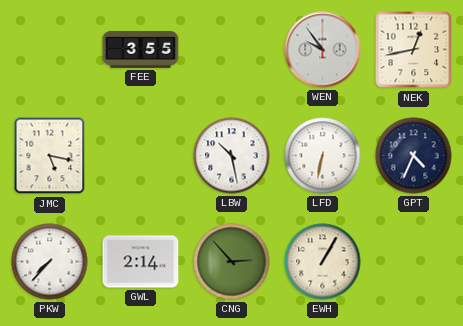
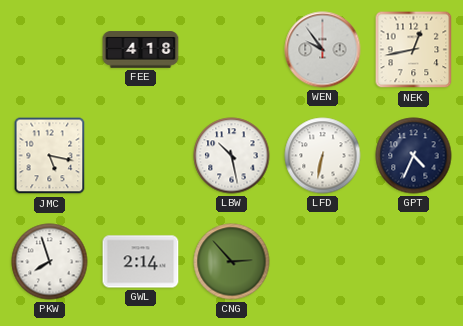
FEE: 3:55 -> 4:18 (141, 50)
PKW: 7:37 -> 7:57 (50, 262)
EWH: 1:05 -> none (323, 262)
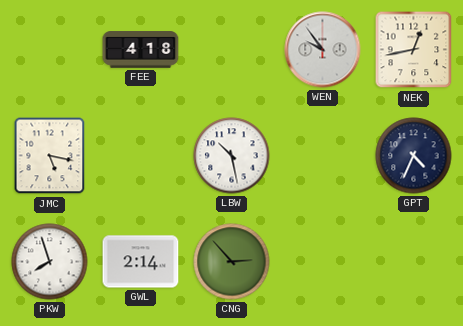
LFD: 6:32 -> none (323, 156)
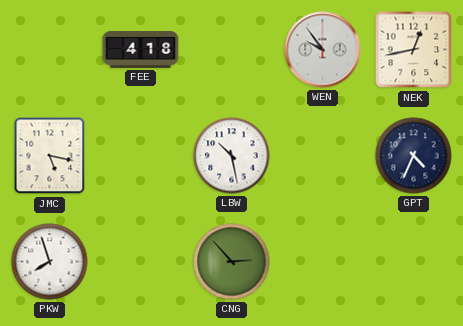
GWL: 2:14 -> none (141, 262)
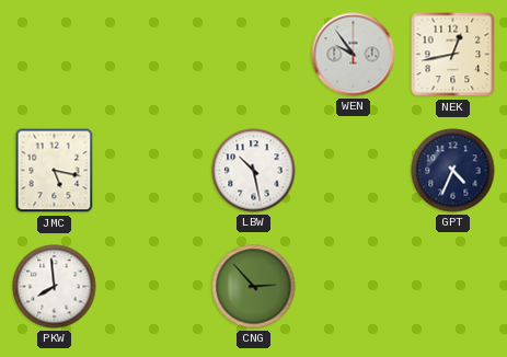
FEE: 4:18 -> none (141, 50)
PKW: 7:57 -> 7:59 (55, 287)
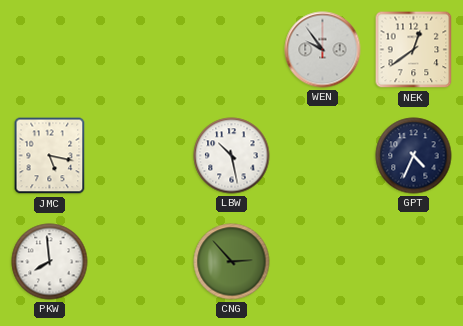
NEK: 12:43 -> 12:39 (414, 50)
